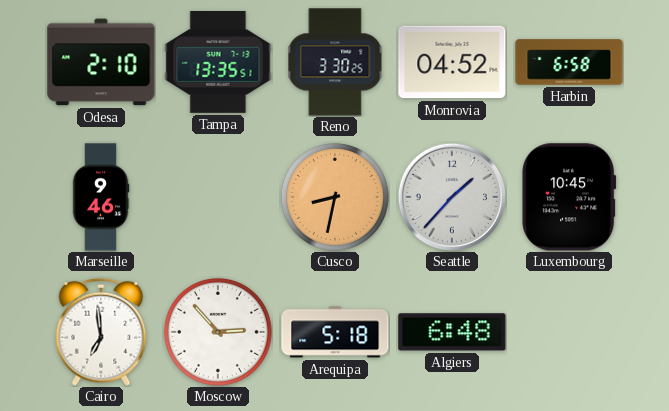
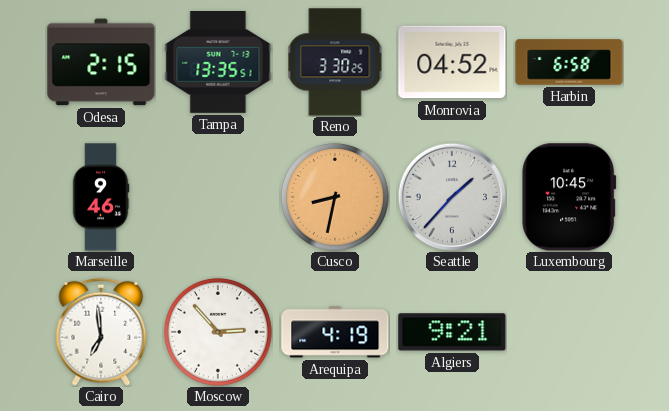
Odesa: 2:10 -> 2:15 (101, 62)
Arequipa: 5:18 -> 4:19 (335, 332)
Algiers: 6:48 -> 9:21 (452, 332)
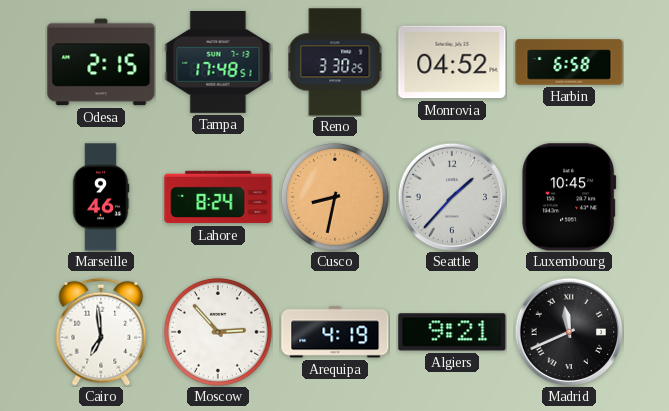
Tampa: 13:35 -> 17:48 (218, 63)
Lahore: none -> 8:24 (218, 197)
Madrid: none -> 11:41 (569, 332)
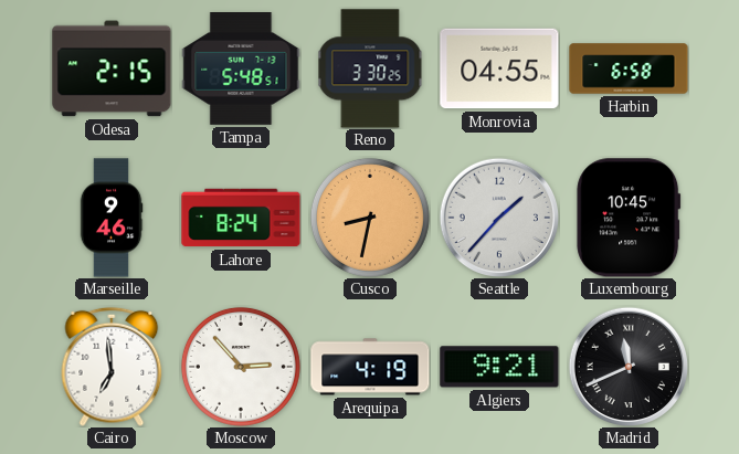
Tampa: 17:48 -> 5:48 (241, 70)
Monrovia: 04:52 -> 04:55 (499, 68)
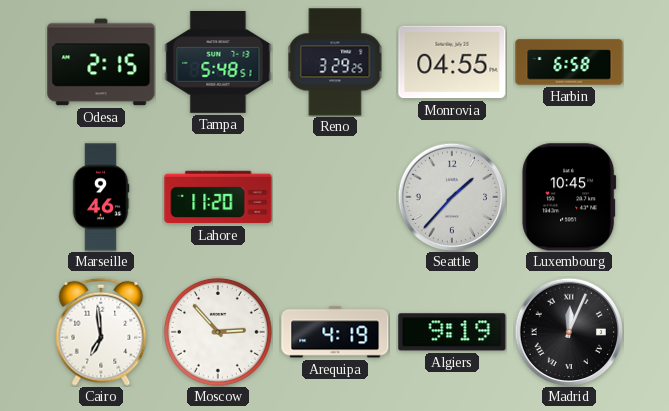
Reno: 3:30 -> 3:29 (335, 62)
Lahore: 8:24 -> 11:20 (218, 197)
Cusco: 8:32 -> none (370, 218)
Algiers: 9:21 -> 9:19 (452, 332)
Madrid: 11:41 -> 12:04 (569, 332)
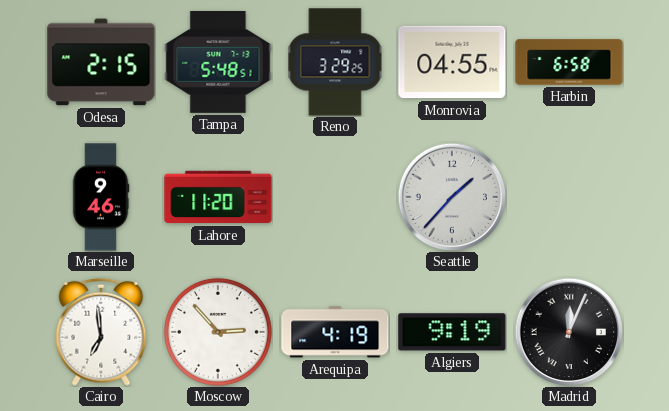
Luxembourg: 10:45 -> none (569, 197)
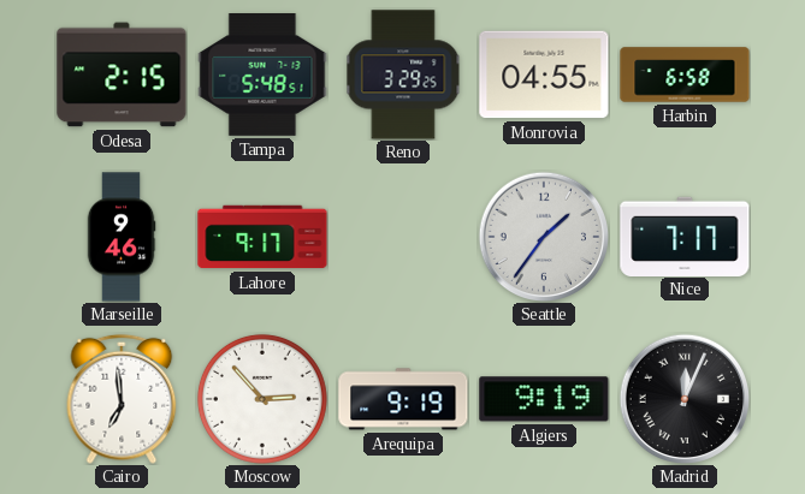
Lahore: 11:20 -> 9:17 (262, 237)
Seattle: 1:37 -> 1:36 (544, 237)
Nice: none -> 7:17 (685, 236)
Arequipa: 4:19 -> 9:19 (403, 399)
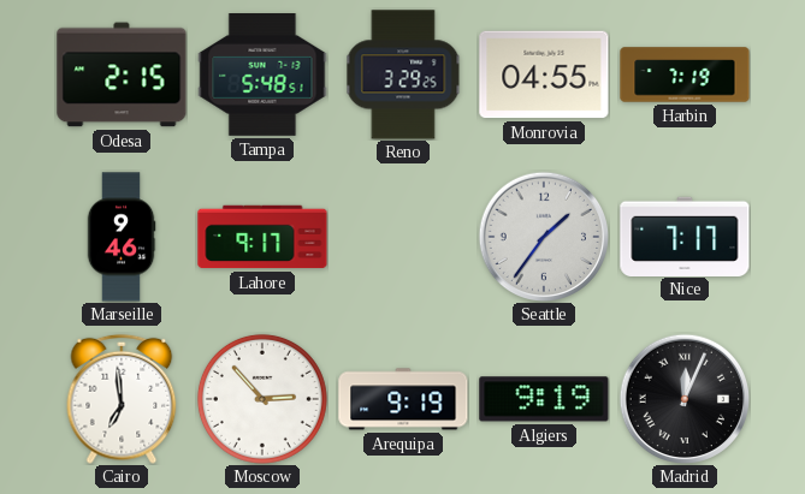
Harbin: 6:58 -> 7:19 (685, 75)
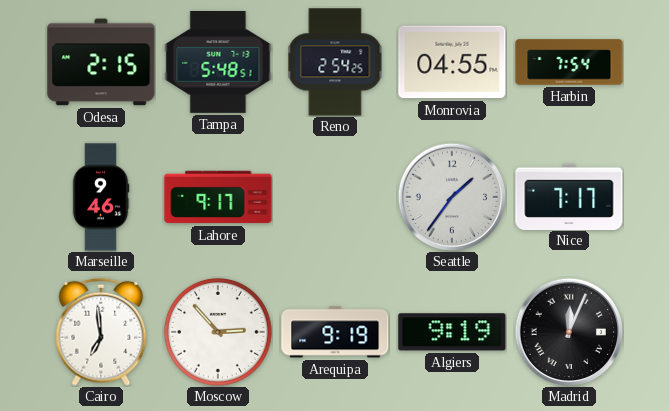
Reno: 3:29 -> 2:54 (335, 62)
Harbin: 7:19 -> 7:54 (569, 62)
